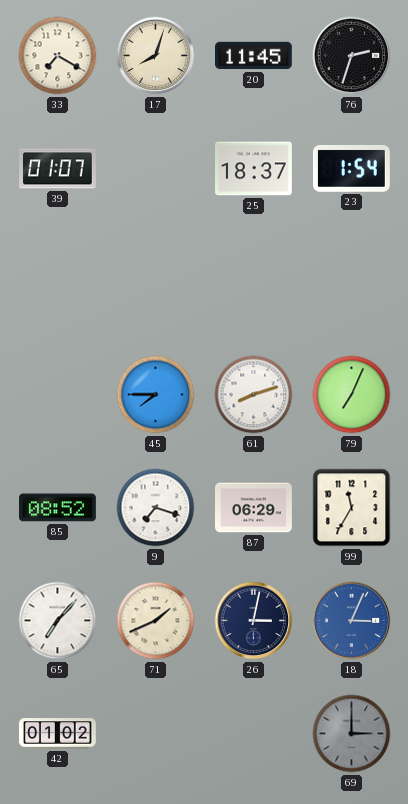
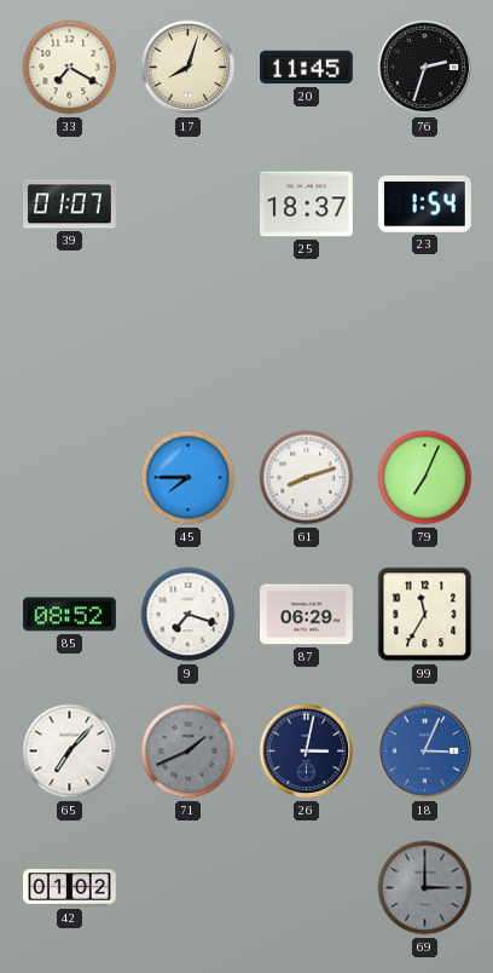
71 dial: cream -> grey (188, 752)
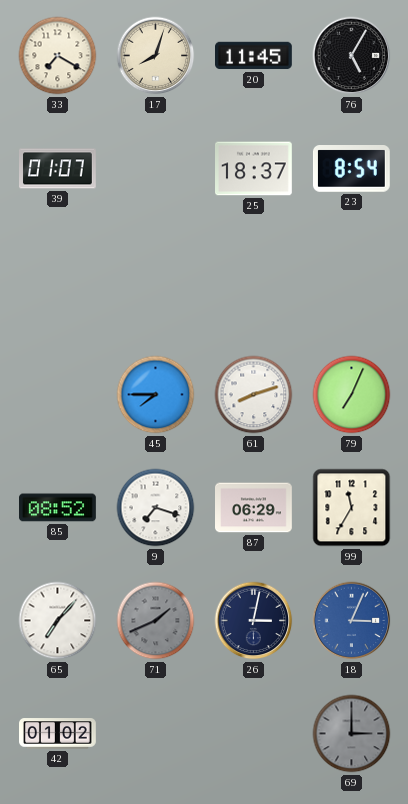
76: 2:33 -> 5:05 (352, 56)
23: 1:54 -> 8:54 (351, 169)
